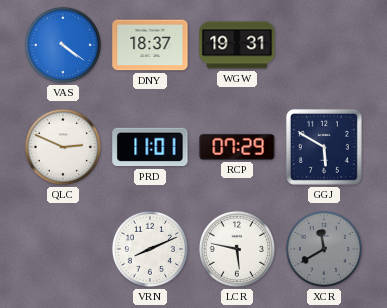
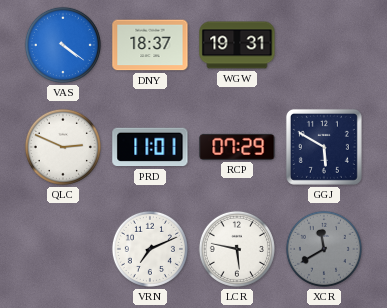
VRN: 8:11 -> 7:11 (150, 249)
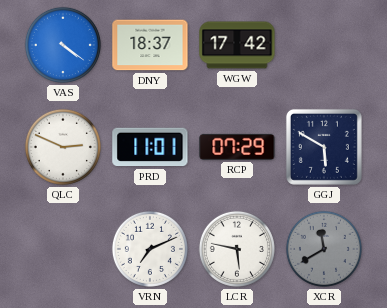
WGW: 19:31 -> 17:42 (237, 45)
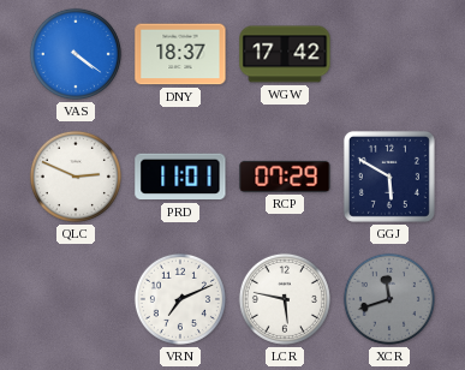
XCR: 11:40 -> 11:42 (389, 299)
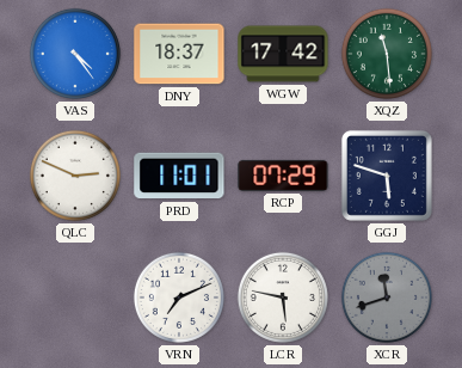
VAS: 4:21 -> 4:24 (75, 54)
XQZ: none -> 11:29 (387, 54)
GGJ: 5:50 -> 5:48 (387, 176)
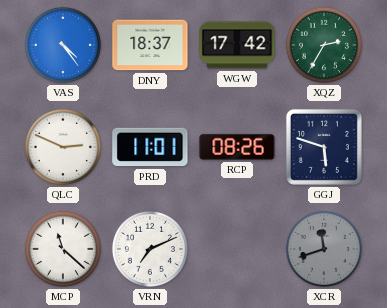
XQZ: 11:29 -> 2:35 (324, 45)
RCP: 07:29 -> 08:26 (237, 147)
MCP: none -> 11:22 (63, 249)
LCR: 5:47 -> none (283, 298)
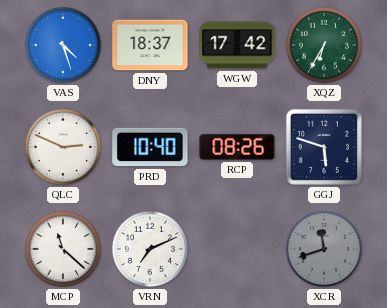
VAS: 4:24 -> 4:27 (63, 45)
XQZ: 2:35 -> 6:35 (324, 45)
PRD: 11:01 -> 10:40 (150, 147)
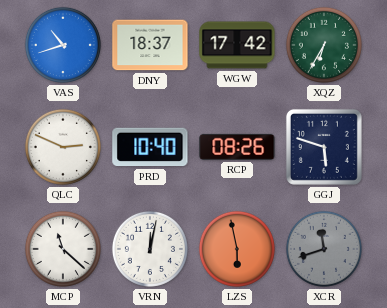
VAS: 4:27 -> 10:42 (63, 45)
VRN: 7:11 -> 12:02 (150, 249)
LZS: none -> 5:58 (237, 249)
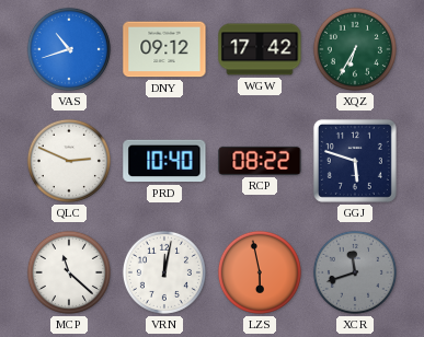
DNY: 18:37 -> 09:12 (164, 49)
RCP: 08:26 -> 08:22 (260, 161)
